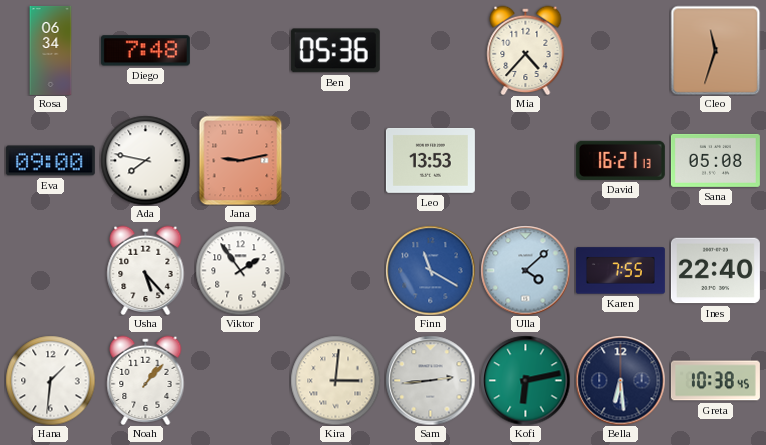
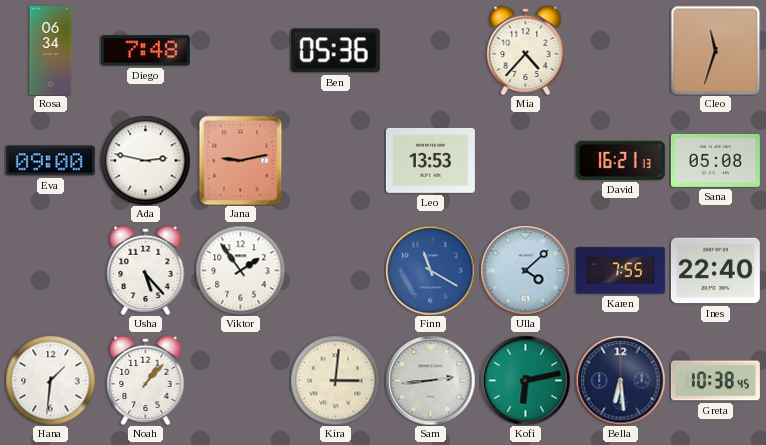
Ada: 7:47 -> 2:47 (145, 160)
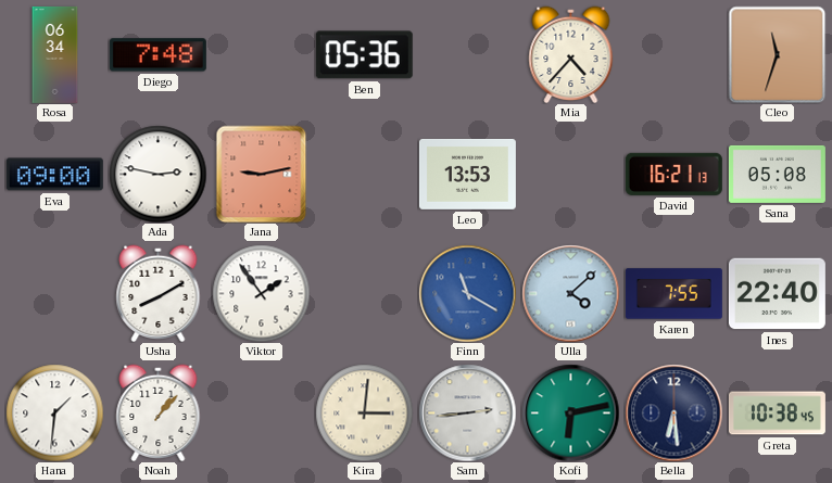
Usha: 5:23 -> 8:10 (159, 293)
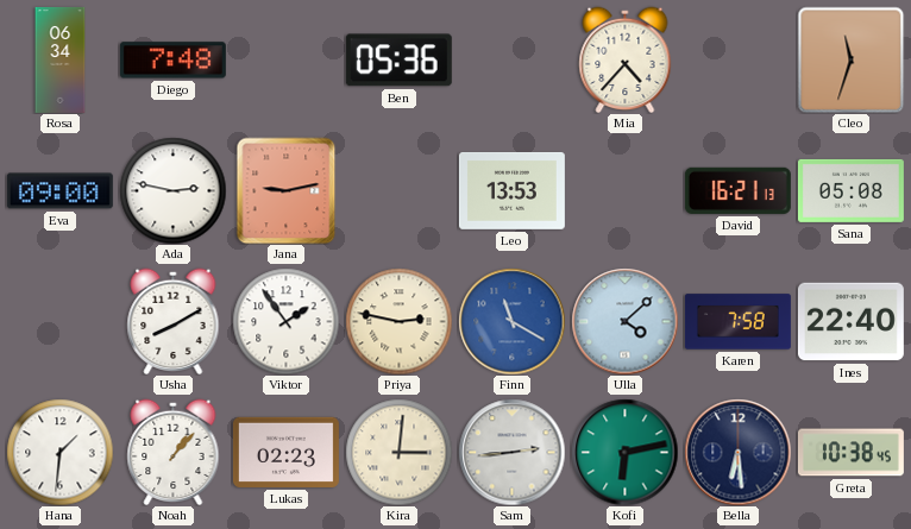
Priya: none -> 2:47 (398, 321)
Karen: 7:55 -> 7:58 (737, 322)
Lukas: none -> 02:23 (285, 452)
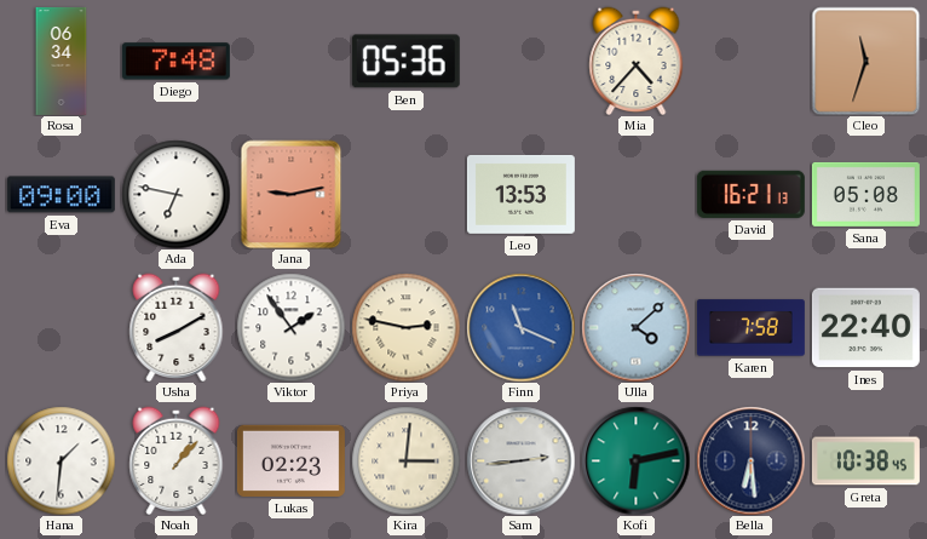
Ada: 2:47 -> 6:47 (175, 194)
Finn: 11:20 -> 11:19 (520, 327)
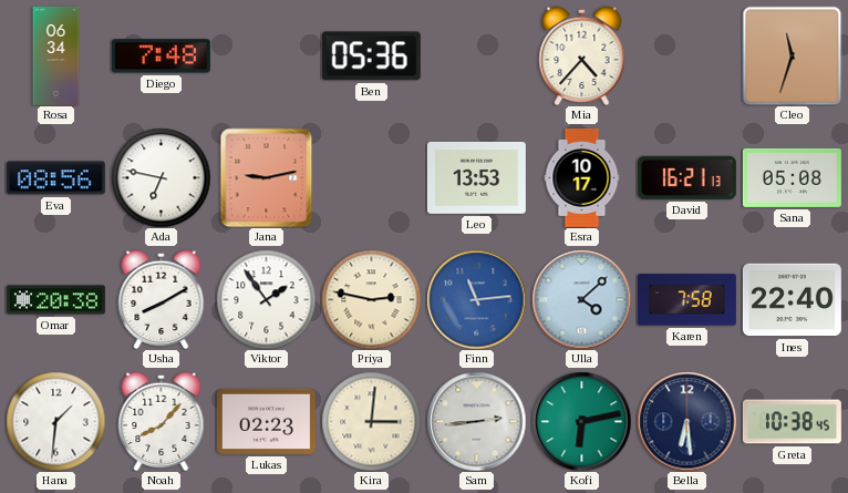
Eva: 09:00 -> 08:56 (55, 178)
Esra: none -> 10:17 (582, 177)
Omar: none -> 20:38 (55, 300)
Finn: 11:19 -> 11:14 (476, 299)
Noah: 1:07 -> 8:07 (162, 421)
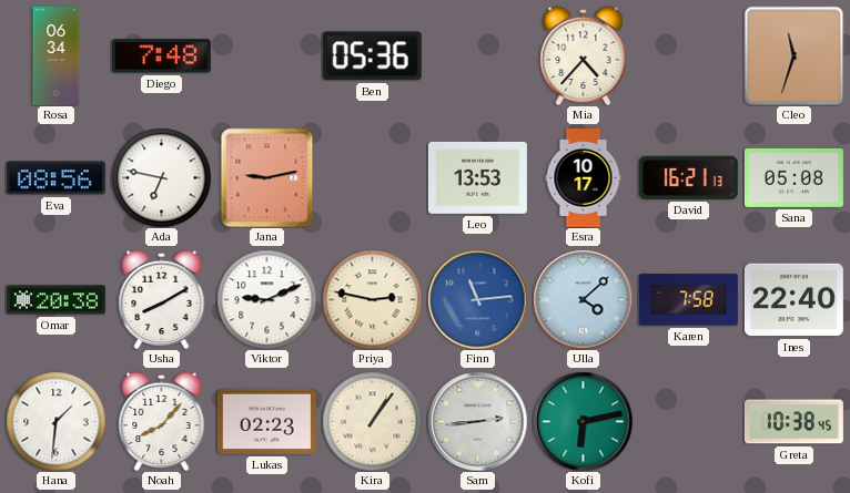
Viktor: 1:54 -> 9:11 (266, 299)
Kira: 3:01 -> 1:06 (372, 421)
Bella: 6:29 -> none (686, 421)
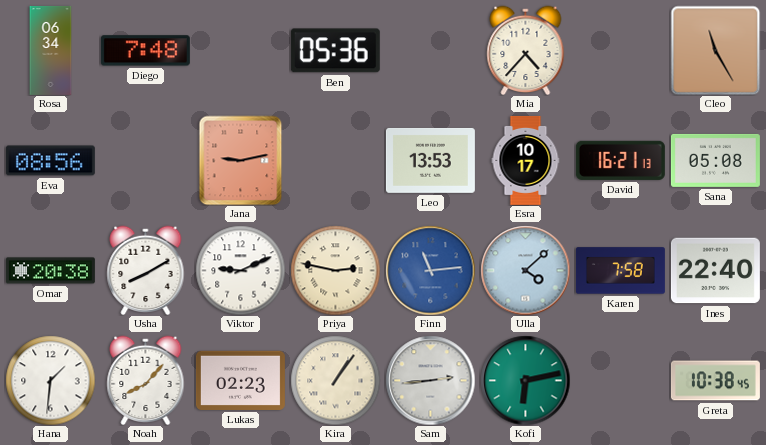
Cleo: 11:33 -> 11:25 (715, 50)
Ada: 6:47 -> none (161, 177)
